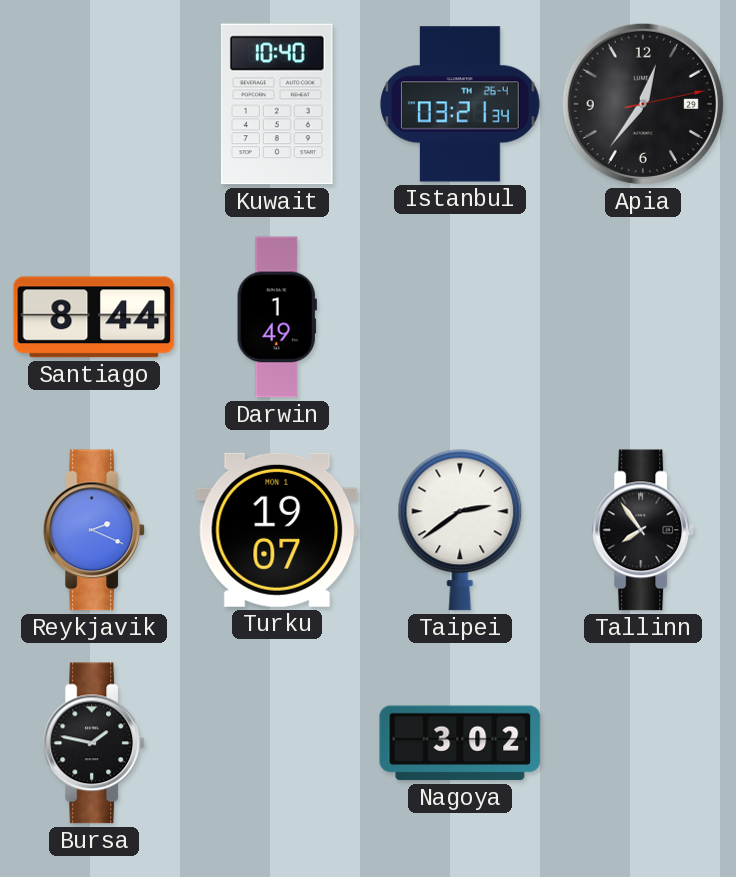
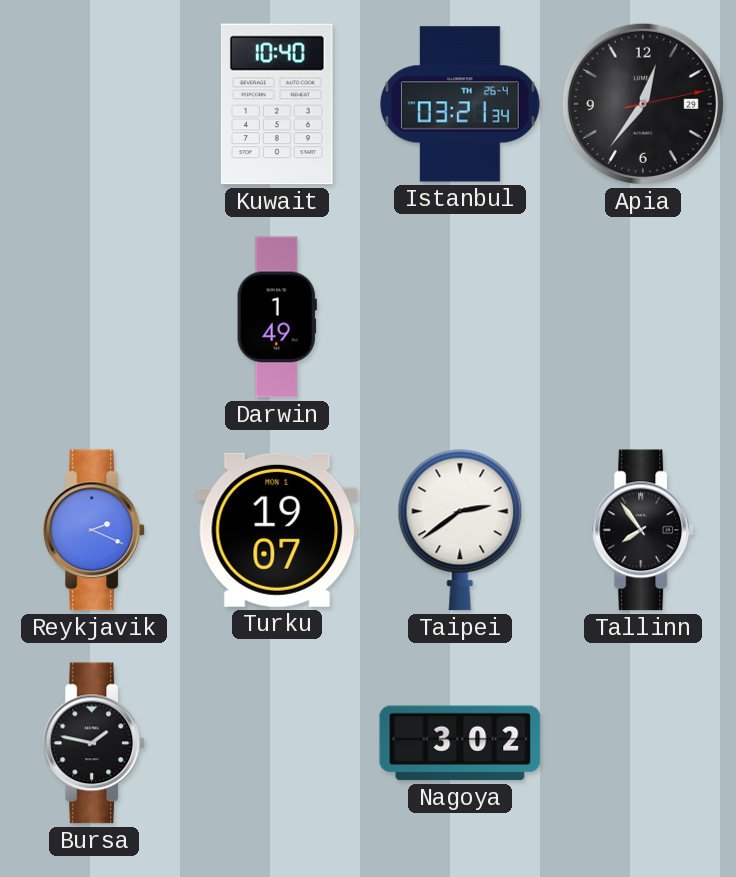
Santiago: 8:44 -> none (94, 317)
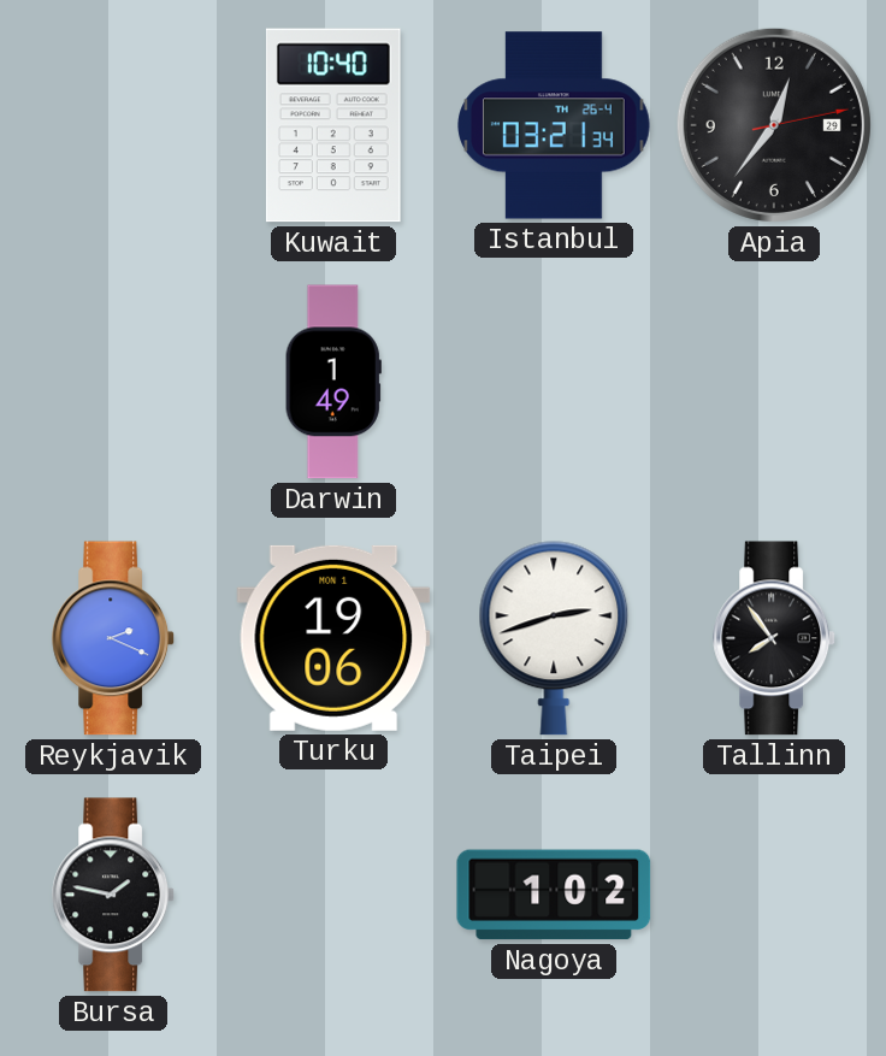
Turku: 19:07 -> 19:06 (333, 638)
Taipei: 2:39 -> 2:42 (554, 638)
Nagoya: 3:02 -> 1:02 (554, 895)
